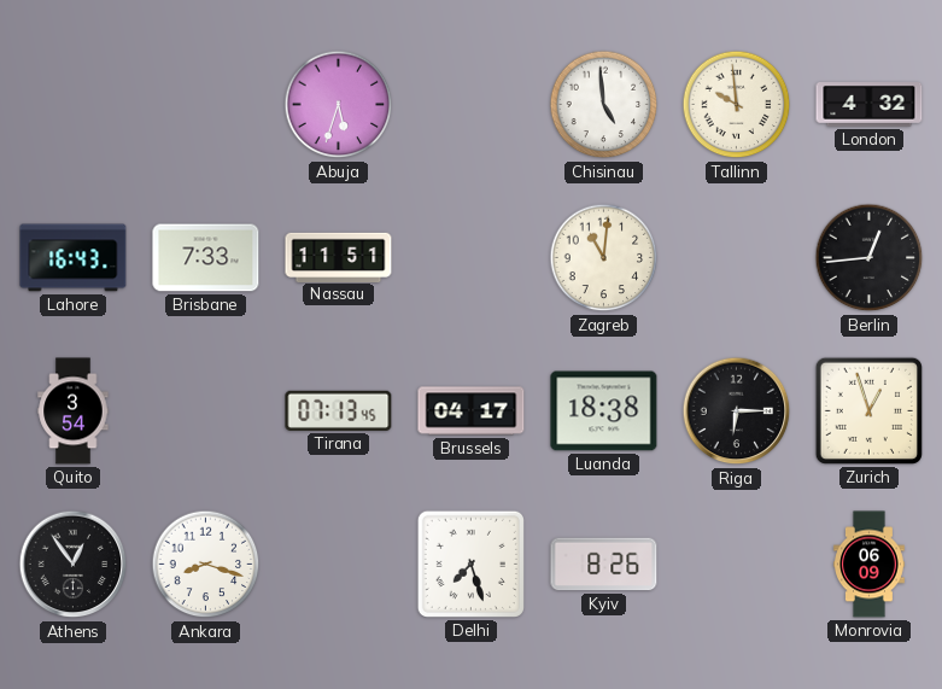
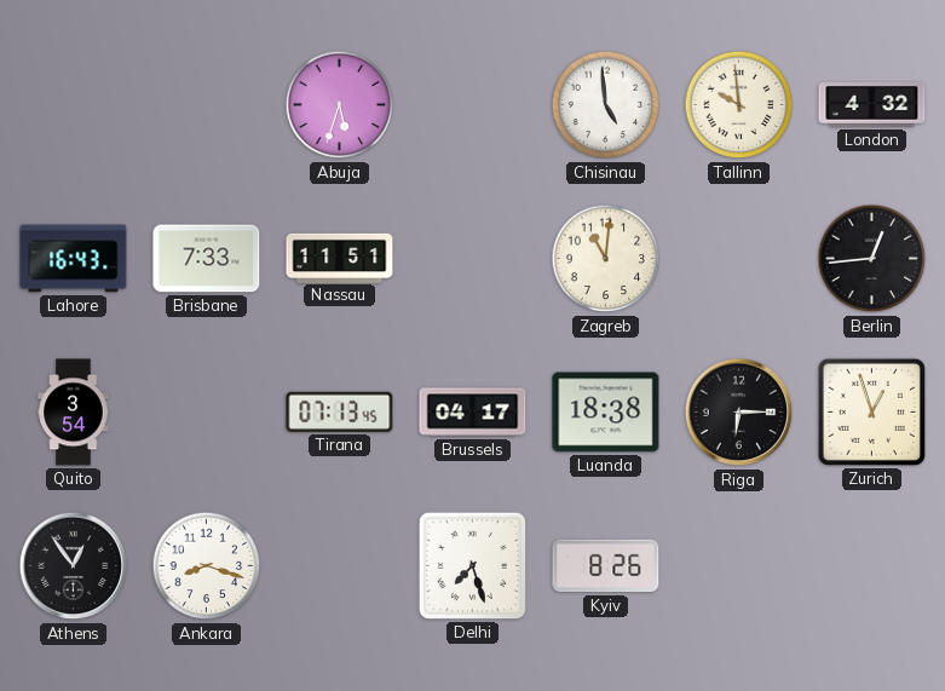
Monrovia: 06:09 -> none (870, 565)
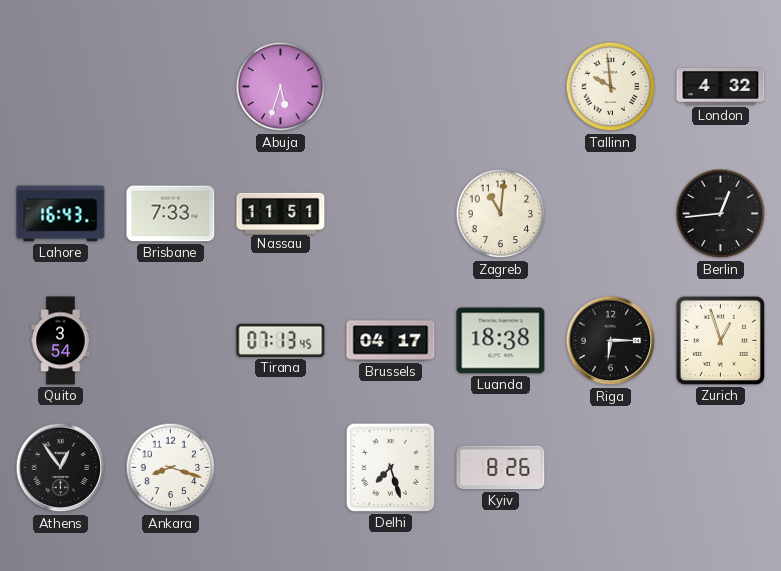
Chisinau: 4:59 -> none (606, 105)
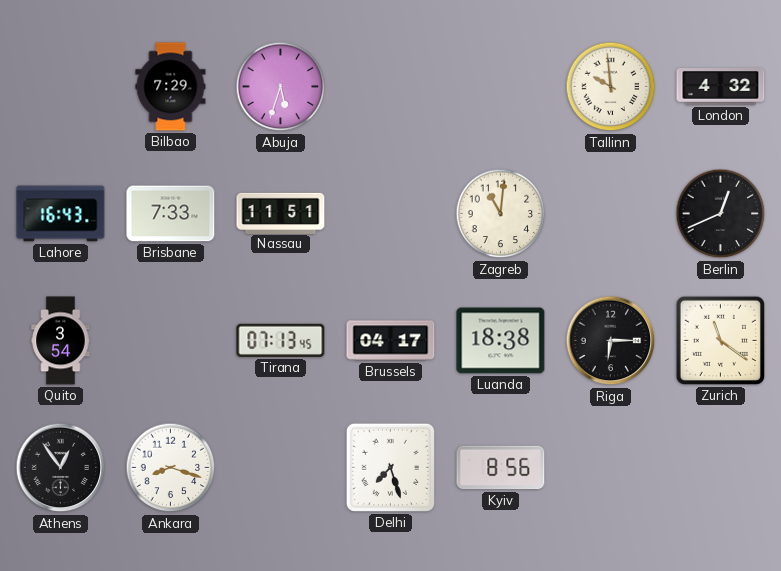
Bilbao: none -> 7:29 (171, 87)
Berlin: 12:44 -> 12:41 (721, 214)
Zurich: 12:57 -> 11:21 (720, 340)
Kyiv: 8:26 -> 8:56 (501, 468)
